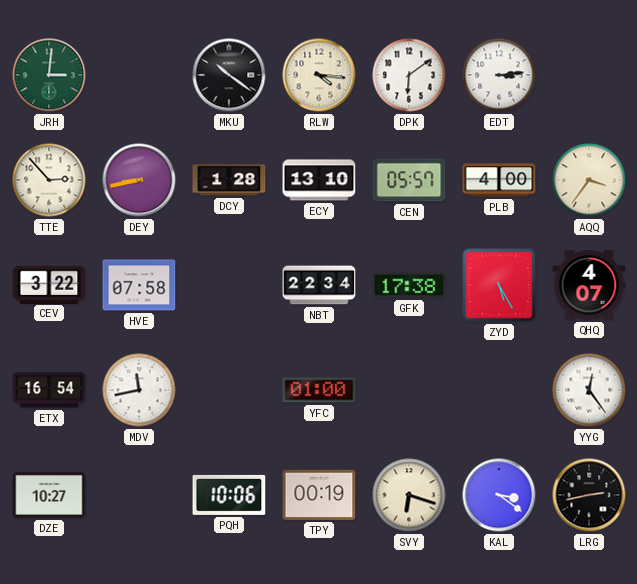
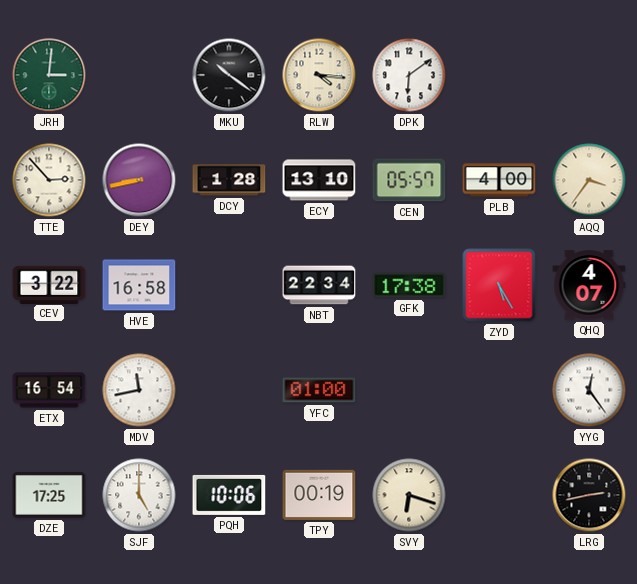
EDT: 3:14 -> none (499, 75)
HVE: 07:58 -> 16:58 (139, 285)
DZE: 10:27 -> 17:25 (49, 495)
SJF: none -> 5:00 (139, 495)
KAL: 3:21 -> none (499, 495)
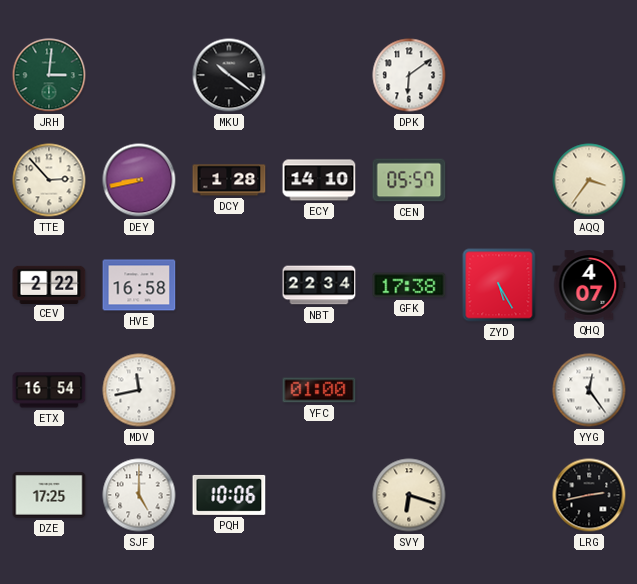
RLW: 4:16 -> none (319, 75)
ECY: 13:10 -> 14:10 (319, 180)
PLB: 4:00 -> none (499, 180)
CEV: 3:22 -> 2:22 (49, 284)
TPY: 00:19 -> none (319, 495)
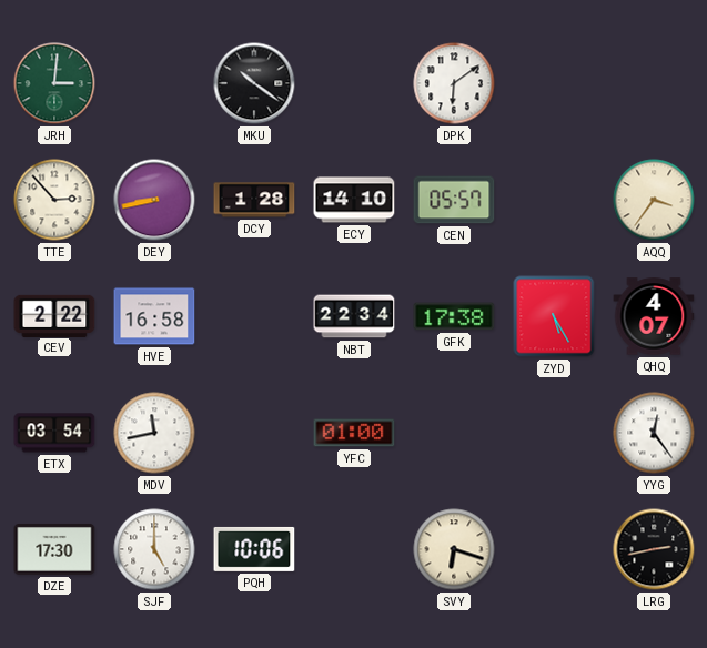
ETX: 16:54 -> 03:54 (54, 433)
DZE: 17:25 -> 17:30 (54, 549)
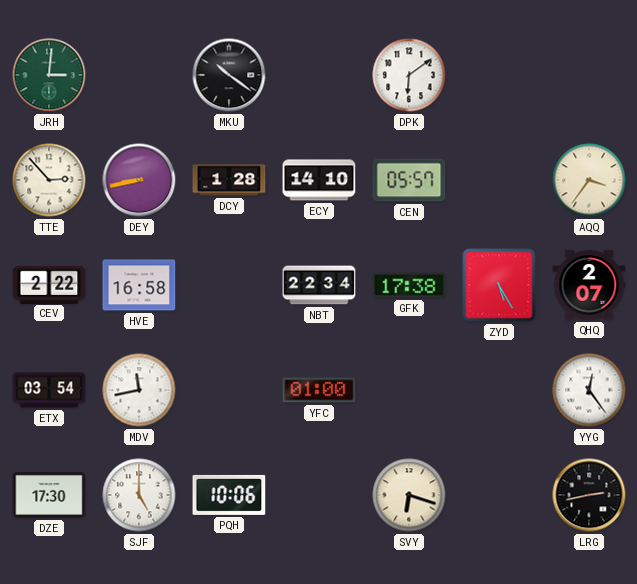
QHQ: 4:07 -> 2:07 (589, 285)
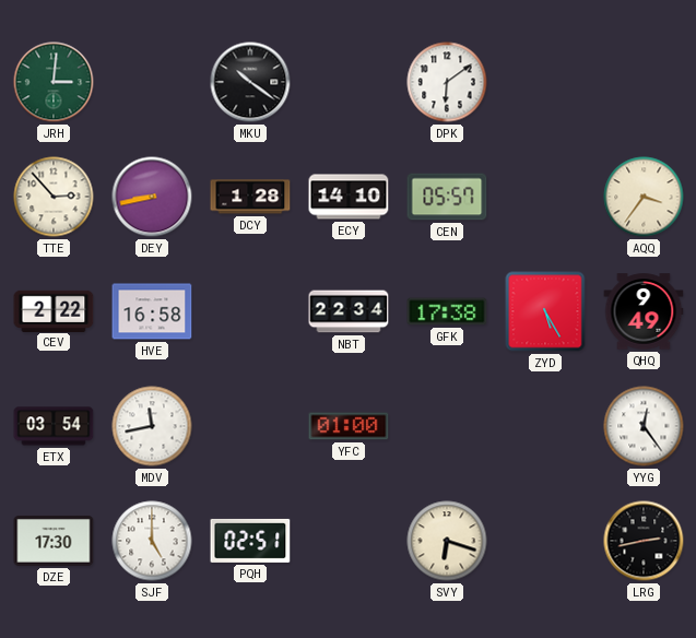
QHQ: 2:07 -> 9:49 (644, 311)
PQH: 10:06 -> 02:51 (250, 541)
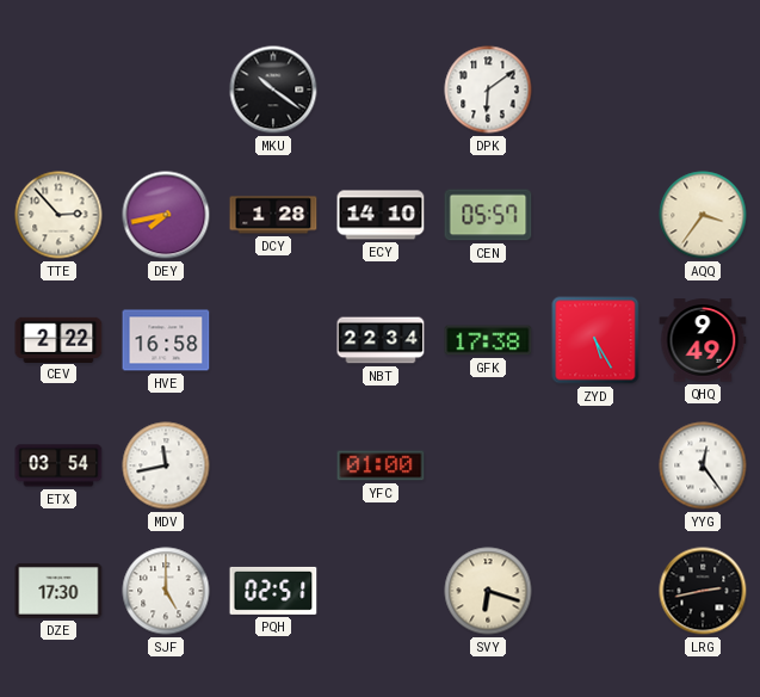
JRH: 3:01 -> none (54, 82)
DEY: 8:43 -> 7:43 (166, 215)
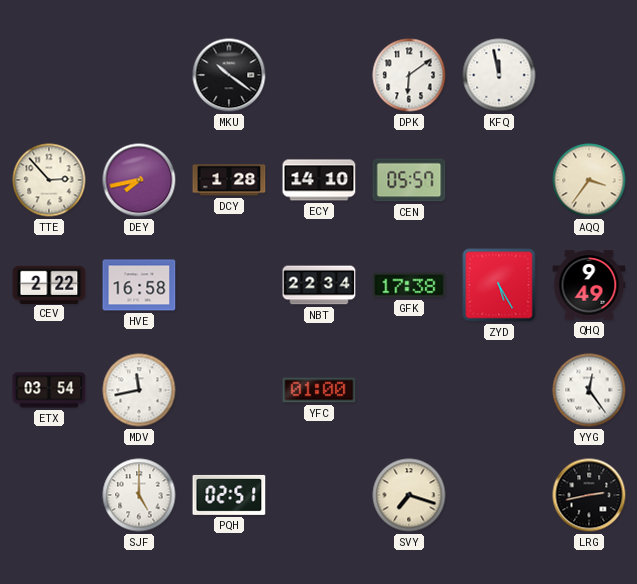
KFQ: none -> 11:58 (499, 75)
DZE: 17:30 -> none (58, 591)
SVY: 6:18 -> 7:18 (409, 495)
